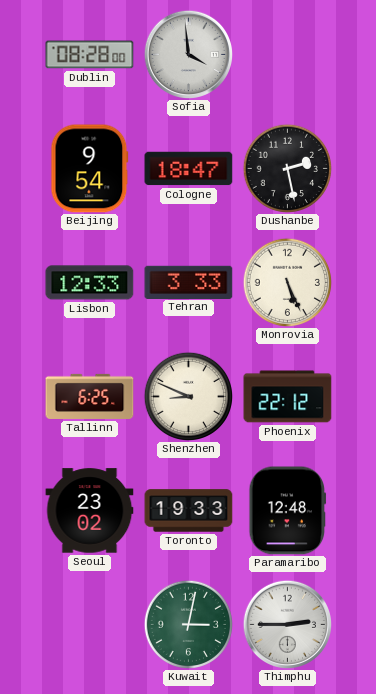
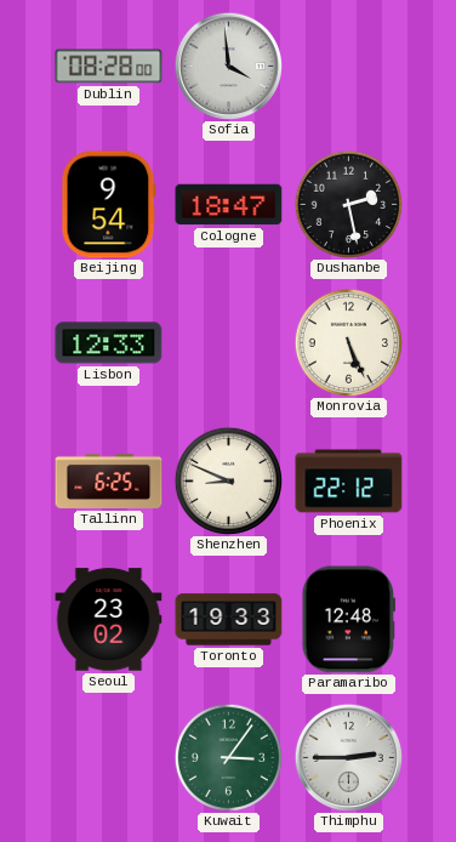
Tehran: 3:33 -> none (189, 282)
Kuwait: 3:02 -> 3:06 (228, 757)
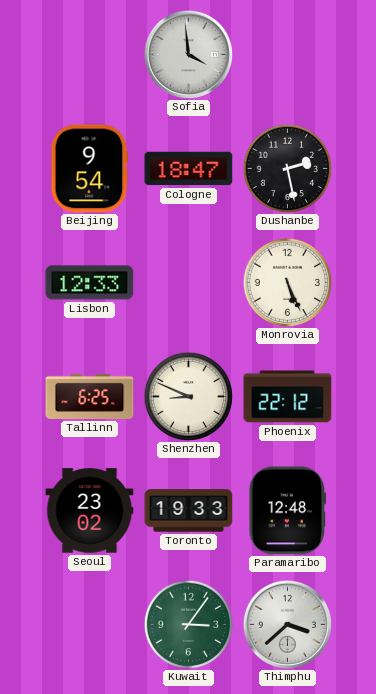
Dublin: 08:28 -> none (109, 67)
Thimphu: 2:45 -> 3:38 (287, 624)
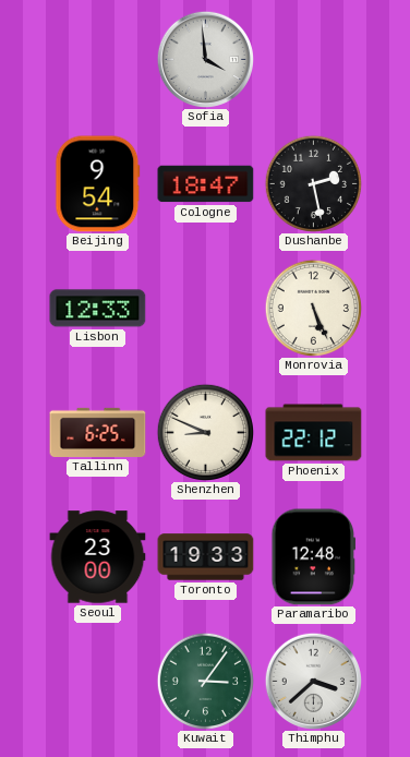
Seoul: 23:02 -> 23:00 (98, 557)
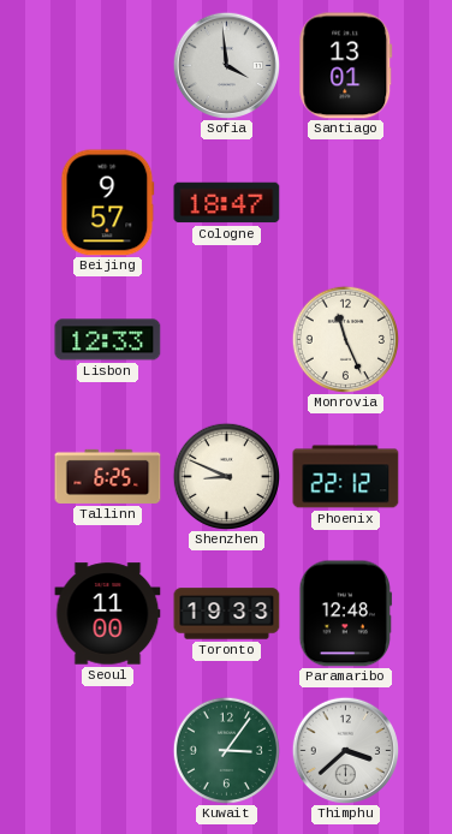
Santiago: none -> 13:01 (346, 66)
Beijing: 9:54 -> 9:57 (108, 203)
Dushanbe: 2:28 -> none (313, 183)
Monrovia: 5:26 -> 11:26 (345, 339)
Seoul: 23:00 -> 11:00 (108, 614)
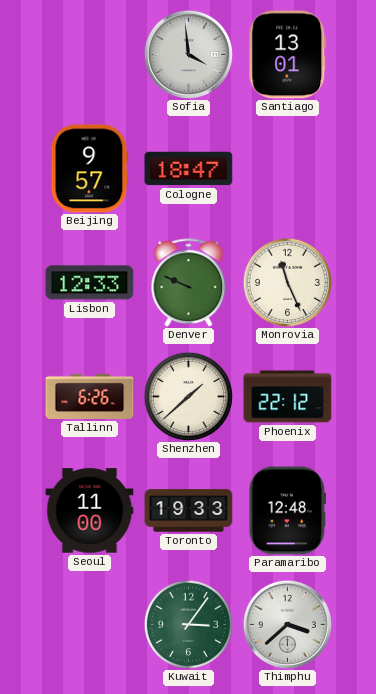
Denver: none -> 9:49 (189, 283)
Tallinn: 6:25 -> 6:26 (90, 396)
Shenzhen: 8:49 -> 1:38 (188, 396)
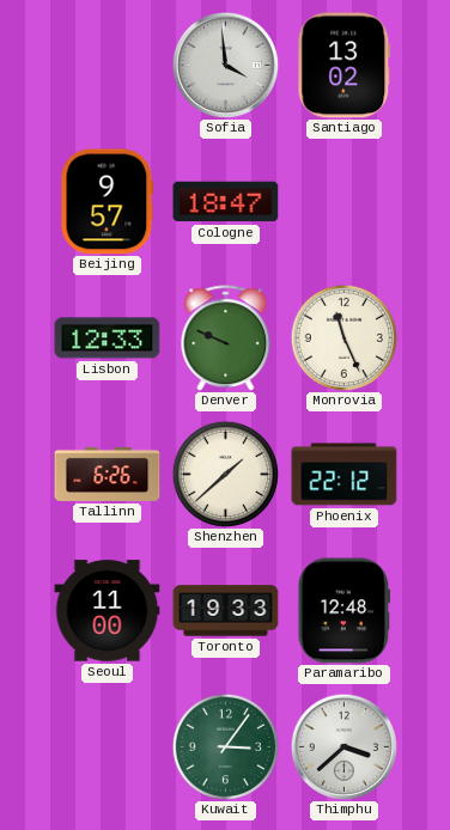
Santiago: 13:01 -> 13:02 (345, 66)
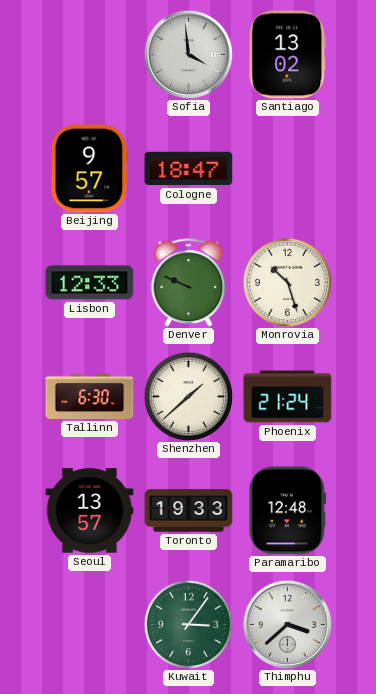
Monrovia: 11:26 -> 10:27 (287, 282)
Tallinn: 6:26 -> 6:30 (90, 396)
Phoenix: 22:12 -> 21:24 (288, 397)
Seoul: 11:00 -> 13:57 (90, 511)
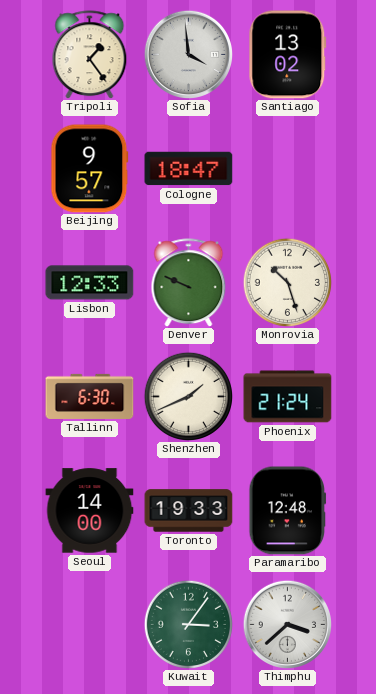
Tripoli: none -> 1:24 (90, 55)
Shenzhen: 1:38 -> 1:41 (188, 396)
Seoul: 13:57 -> 14:00 (90, 511)
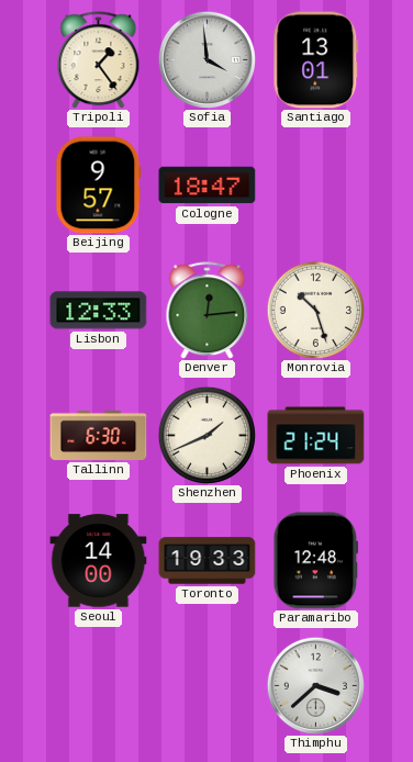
Santiago: 13:02 -> 13:01 (316, 60)
Denver: 9:49 -> 12:14 (208, 311)
Kuwait: 3:06 -> none (188, 624)
